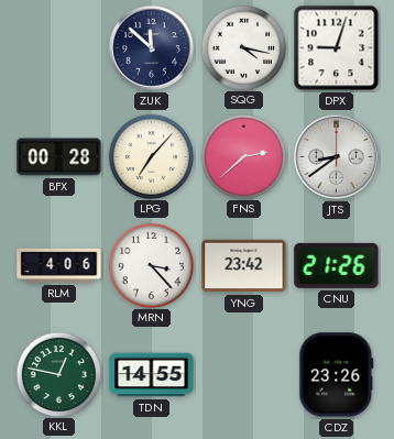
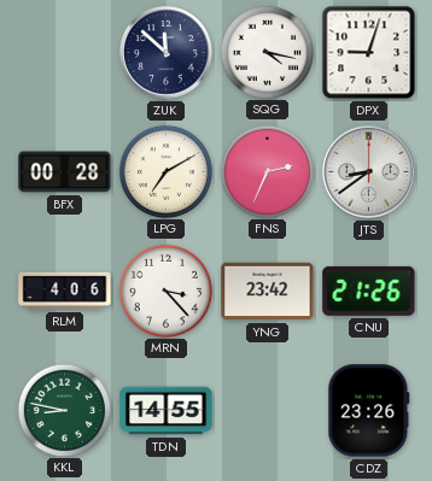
LPG: 7:07 -> 7:10 (165, 171)
FNS: 2:38 -> 2:34 (267, 171)
KKL: 12:47 -> 8:47 (64, 410)
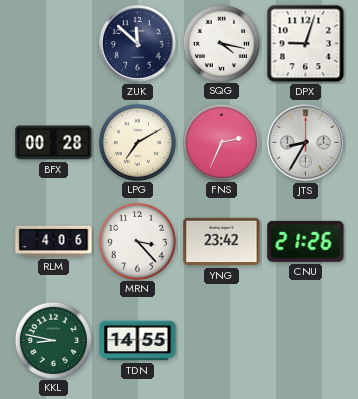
JTS: 8:39 -> 8:35 (306, 143)
CDZ: 23:26 -> none (369, 411)
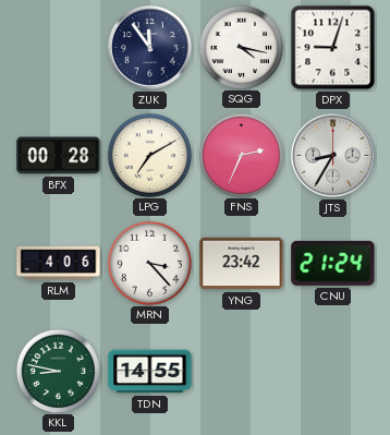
ZUK: 11:52 -> 11:54 (150, 48)
CNU: 21:26 -> 21:24 (333, 263)
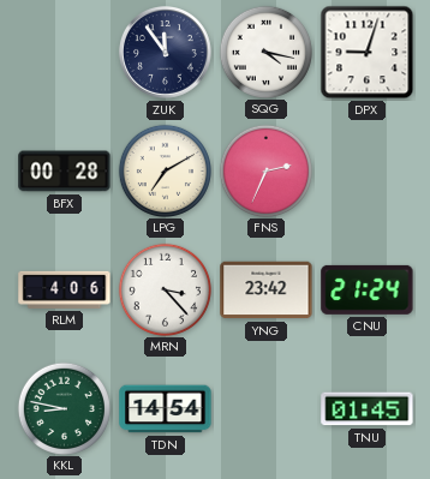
JTS: 8:35 -> none (333, 156)
TDN: 14:55 -> 14:54 (166, 409)
TNU: none -> 01:45 (368, 409)
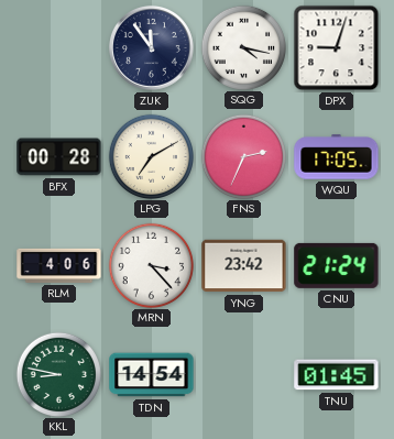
WQU: none -> 17:05 (337, 157)
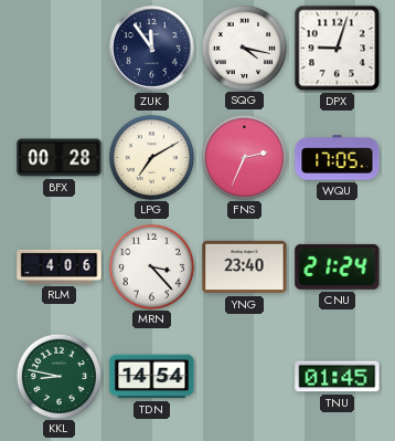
YNG: 23:42 -> 23:40 (245, 267)
